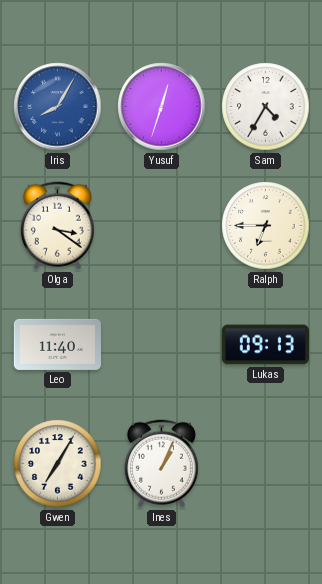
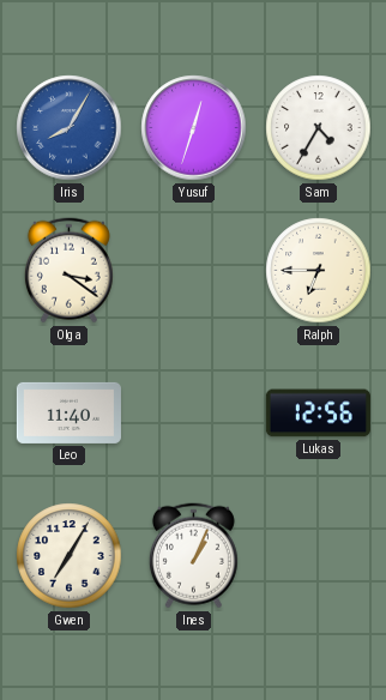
Lukas: 09:13 -> 12:56 (318, 414)
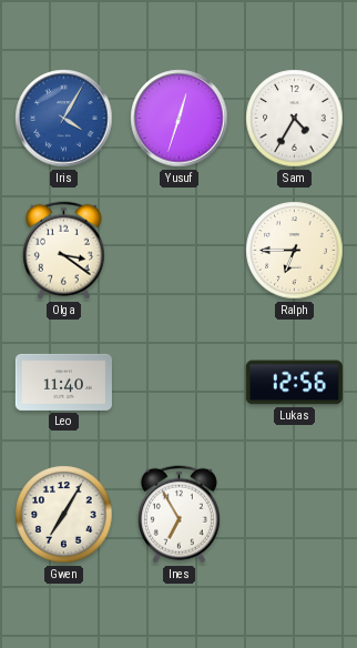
Iris: 8:05 -> 4:05 (64, 119)
Ines: 1:04 -> 6:55 (178, 515)
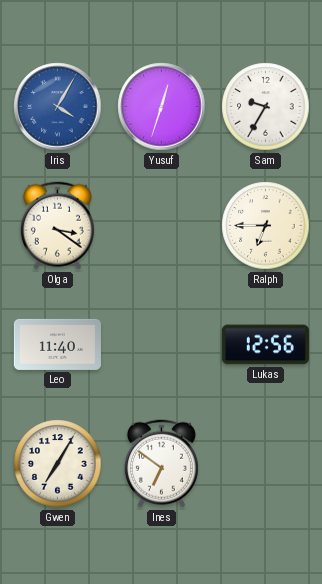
Sam: 4:35 -> 9:35 (266, 107)
Ines: 6:55 -> 6:51 (161, 464)
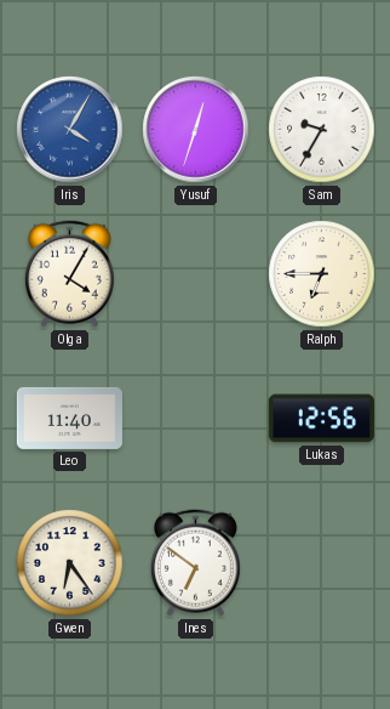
Olga: 3:21 -> 4:05 (69, 274)
Gwen: 7:05 -> 6:24 (70, 563)
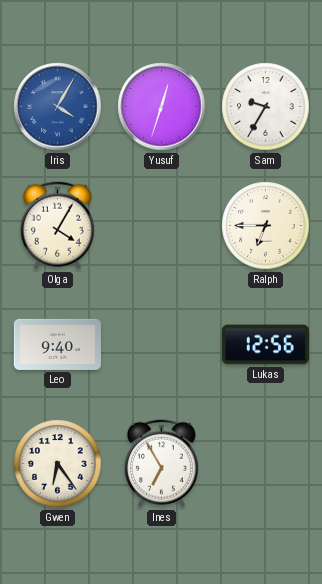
Leo: 11:40 -> 9:40 (57, 344)
Ines: 6:51 -> 6:55 (161, 464)
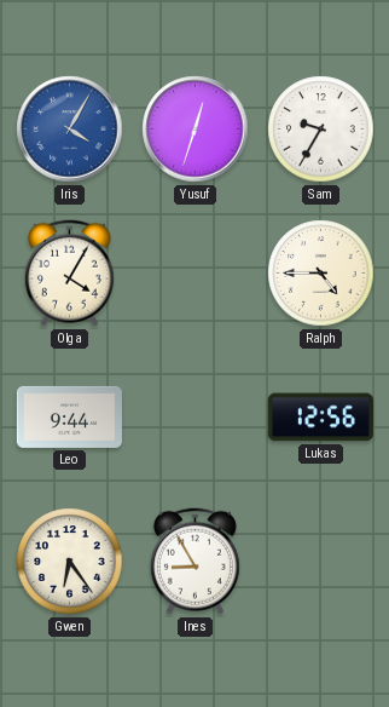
Ralph: 6:45 -> 4:45 (321, 274)
Leo: 9:40 -> 9:44 (69, 416)
Ines: 6:55 -> 8:55 (194, 562)
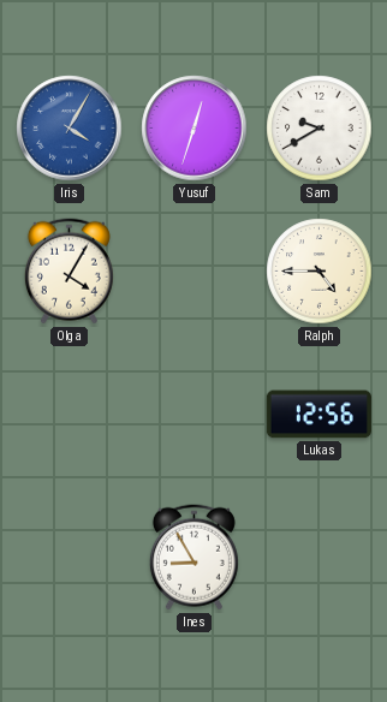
Sam: 9:35 -> 9:40 (320, 129)
Leo: 9:44 -> none (69, 416)
Gwen: 6:24 -> none (70, 562)
